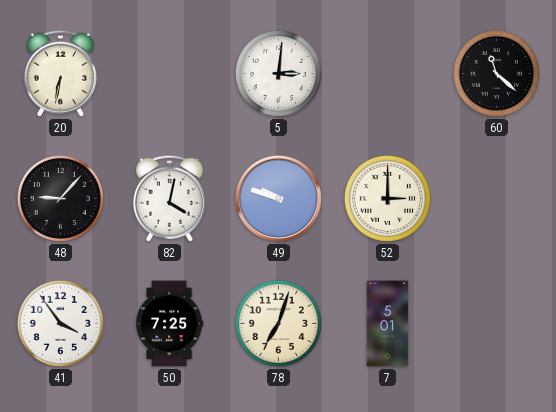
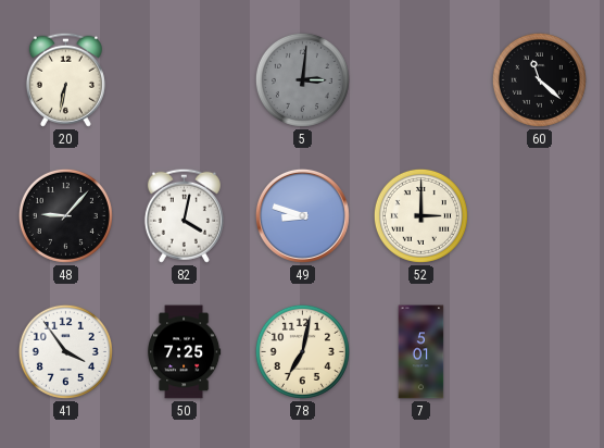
5 dial: white -> grey (302, 79)
49: 9:48 -> 8:48 (302, 215)
78: 7:03 -> 7:02 (302, 351)
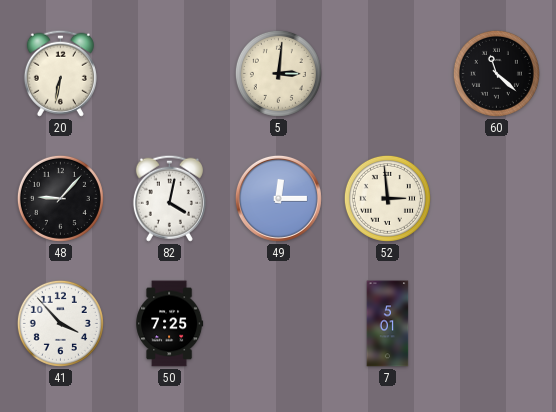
5 dial: grey -> cream (278, 73)
49: 8:48 -> 12:15 (278, 198)
52: 3:00 -> 2:59 (387, 198)
41: 3:54 -> 3:53 (60, 323)
78: 7:02 -> none (302, 351)
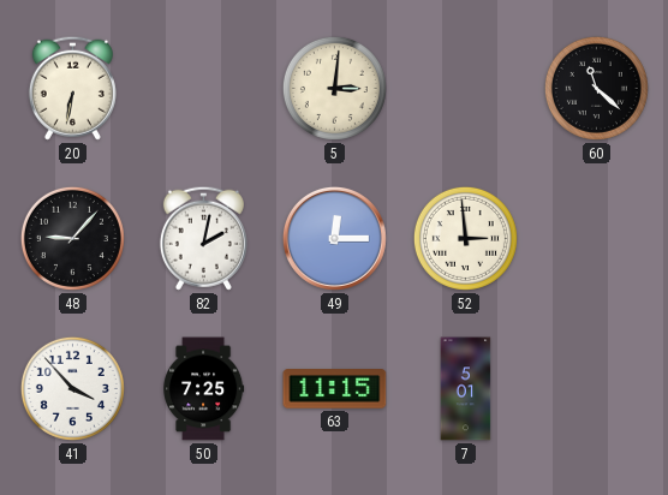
82: 4:02 -> 2:02 (203, 238)
63: none -> 11:15 (335, 389)
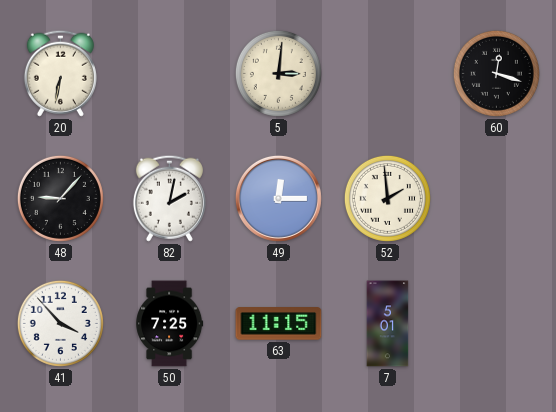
60: 11:22 -> 12:18 (496, 73)
52: 2:59 -> 1:59 (387, 198)
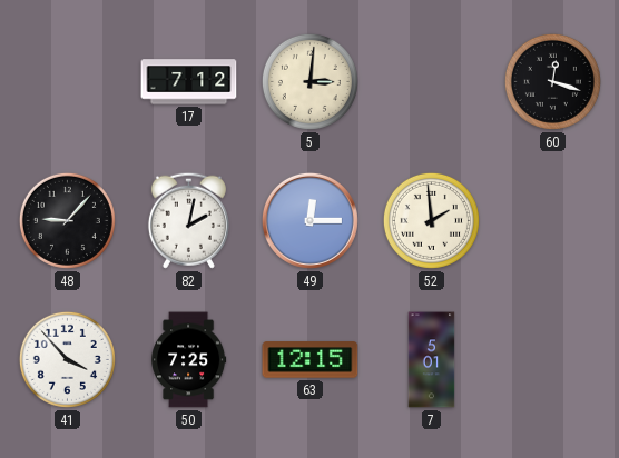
20: 6:32 -> none (60, 73)
17: none -> 7:12 (189, 82)
63: 11:15 -> 12:15 (311, 360)
